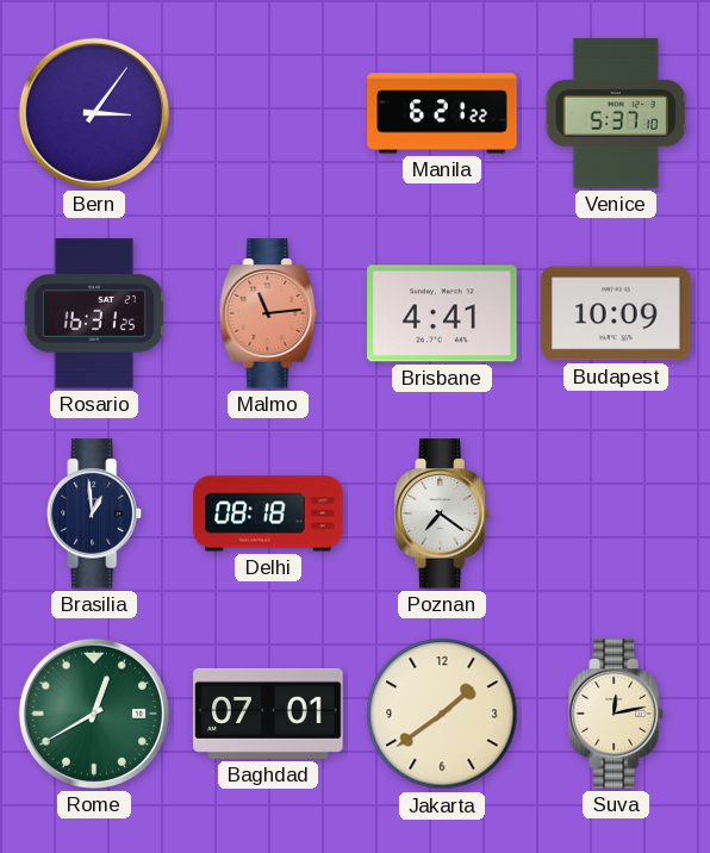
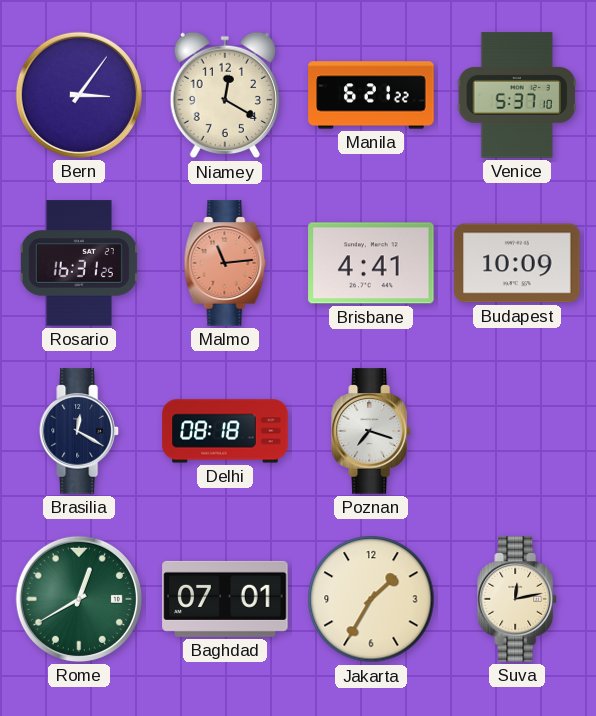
Niamey: none -> 12:20 (225, 95)
Brasilia: 12:59 -> 12:20 (79, 431)
Poznan: 7:21 -> 7:18 (371, 431)
Jakarta: 1:39 -> 1:35 (371, 599)
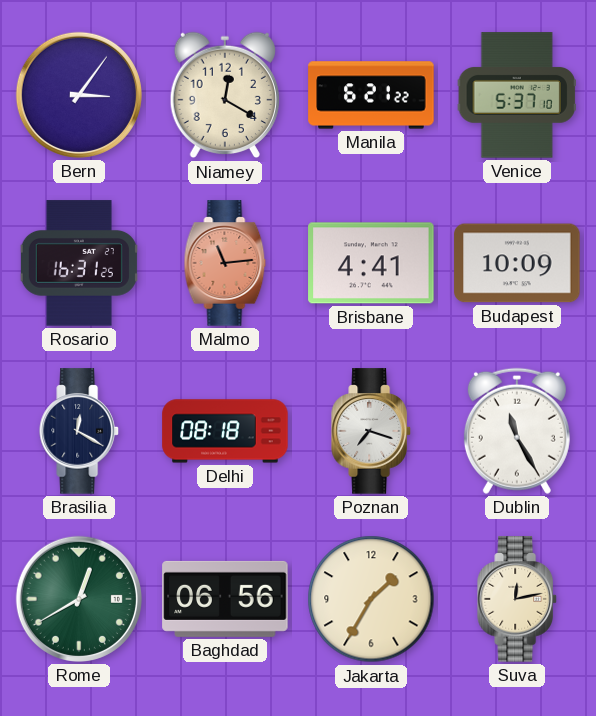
Dublin: none -> 11:25 (517, 431)
Baghdad: 07:01 -> 06:56 (225, 599)
